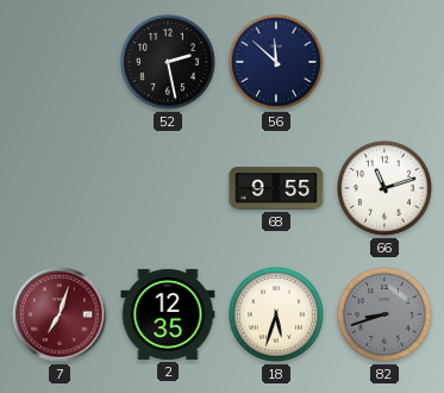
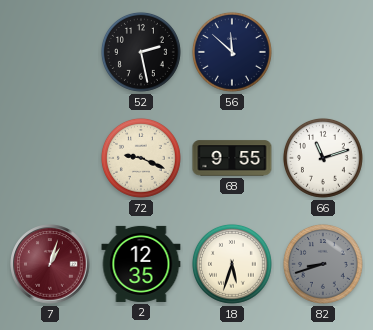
72: none -> 9:19 (141, 158)
7: 7:03 -> 1:03 (50, 264)
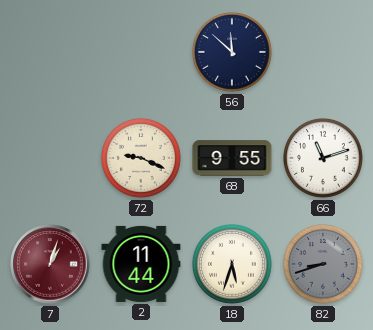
52: 2:28 -> none (141, 52)
2: 12:35 -> 11:44 (141, 264)
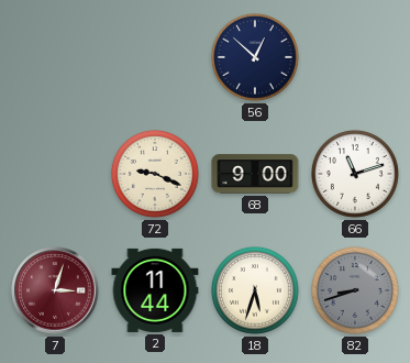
56: 11:52 -> 12:52 (255, 57)
68: 9:55 -> 9:00 (255, 174)
7: 1:03 -> 3:03 (55, 290)
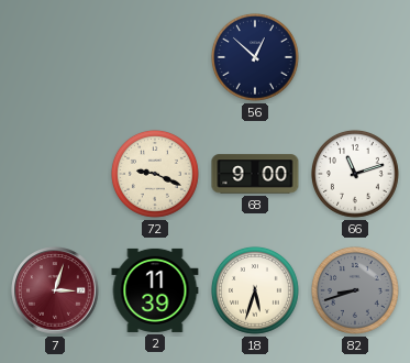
2: 11:44 -> 11:39 (155, 290)
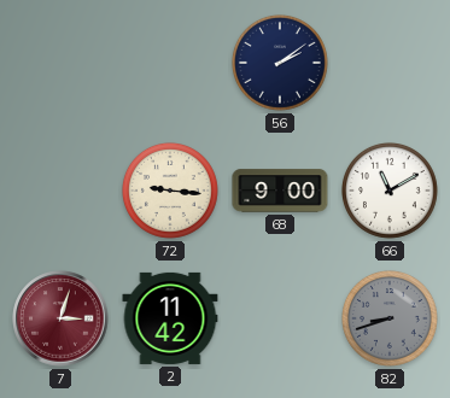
56: 12:52 -> 2:09 (280, 63)
72: 9:19 -> 9:16 (170, 191)
66: 11:12 -> 11:10 (390, 191)
2: 11:39 -> 11:42 (170, 318)
18: 5:33 -> none (255, 290)
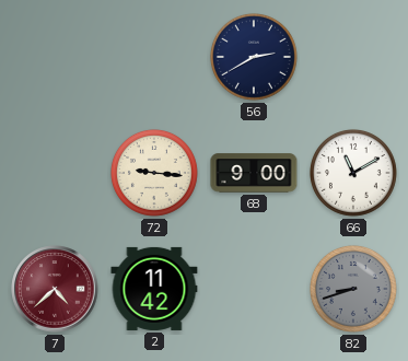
56: 2:09 -> 2:40 (254, 57)
7: 3:03 -> 4:38 (55, 289)
